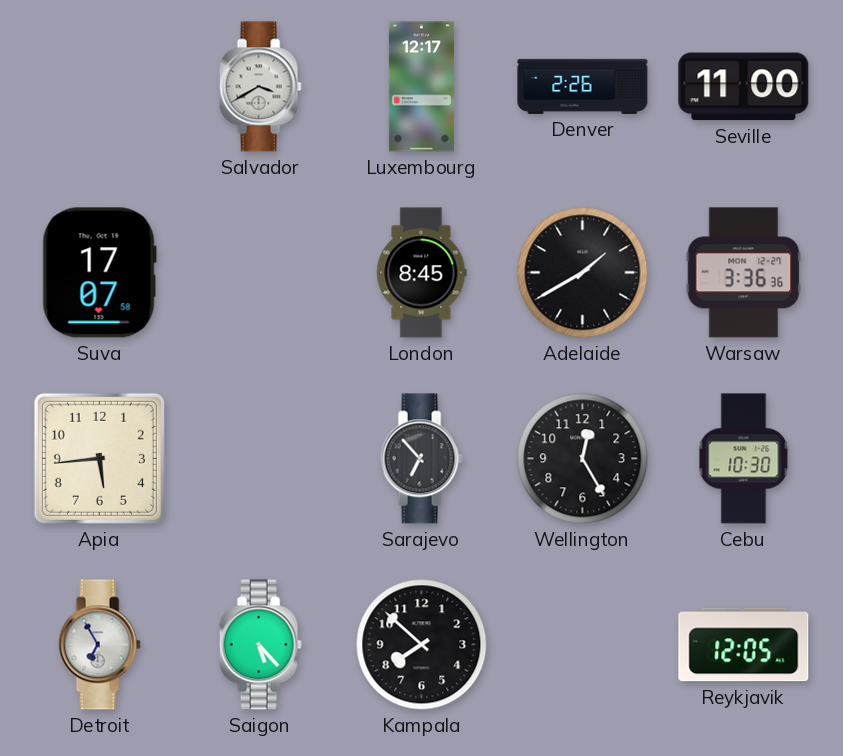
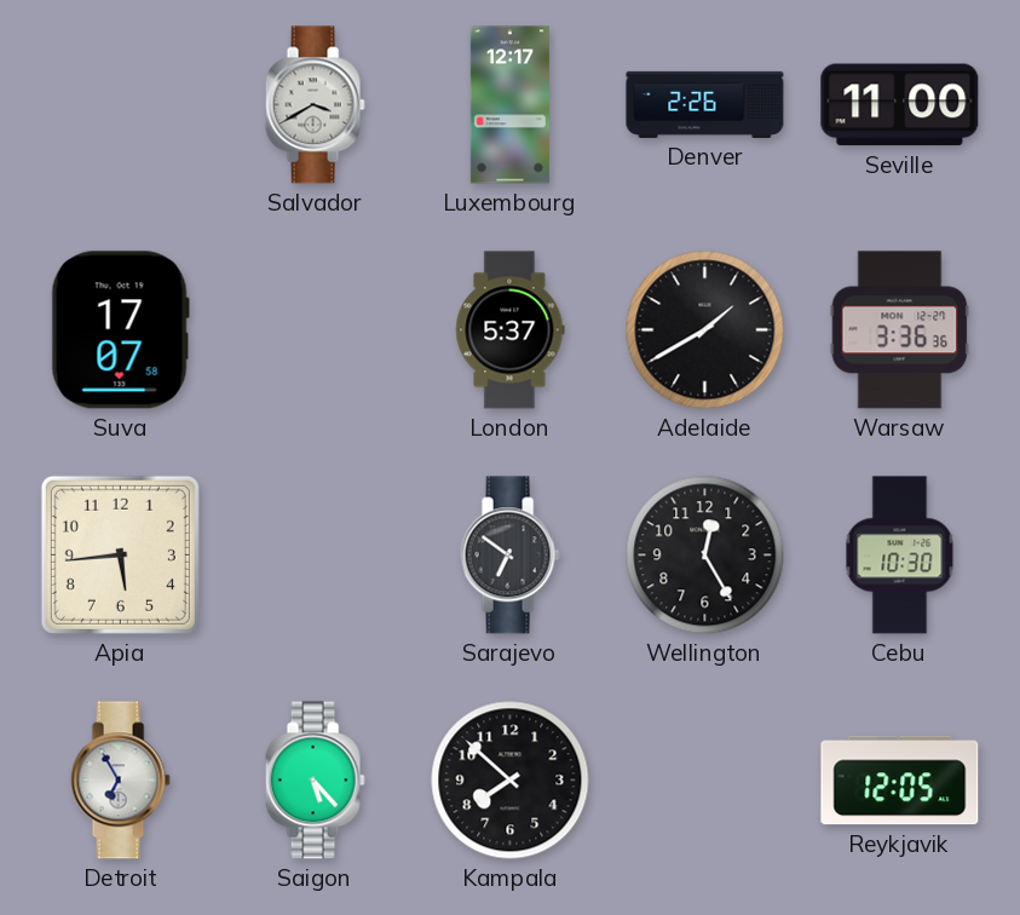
London: 8:45 -> 5:37 (511, 330)
Sarajevo: 6:53 -> 6:51 (509, 556)
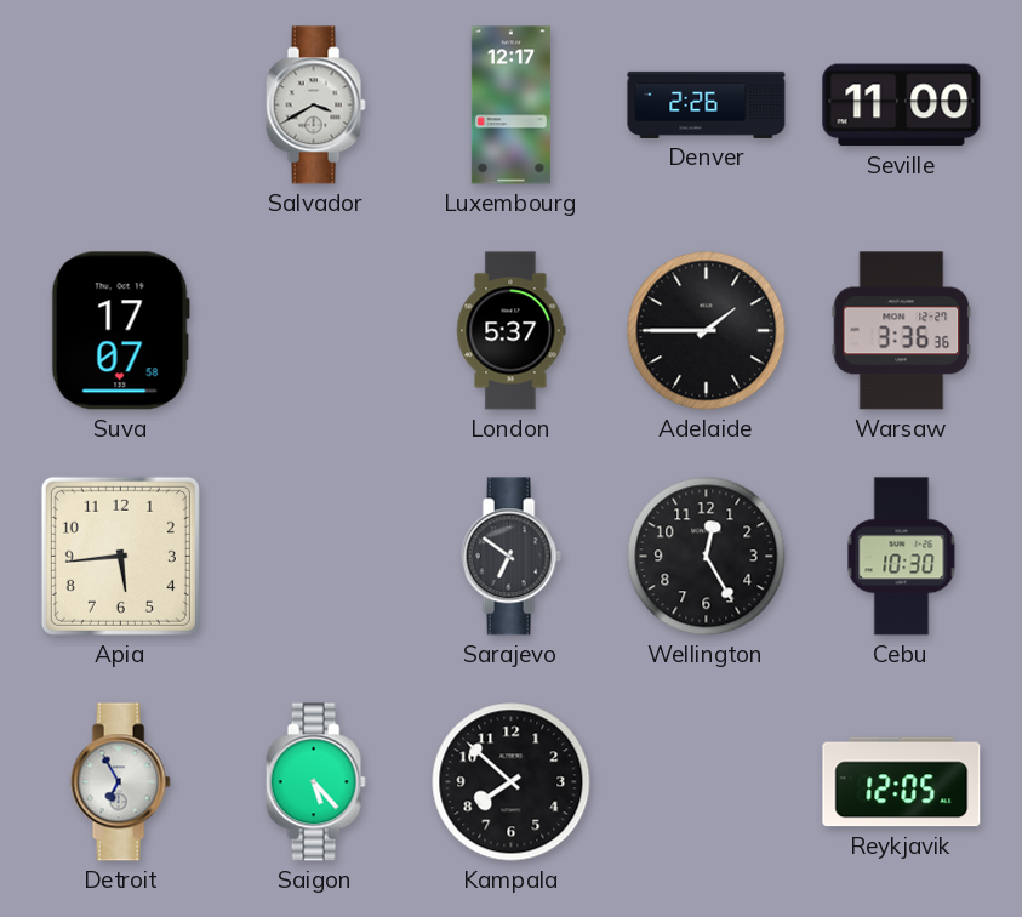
Adelaide: 1:40 -> 1:45 (707, 331)
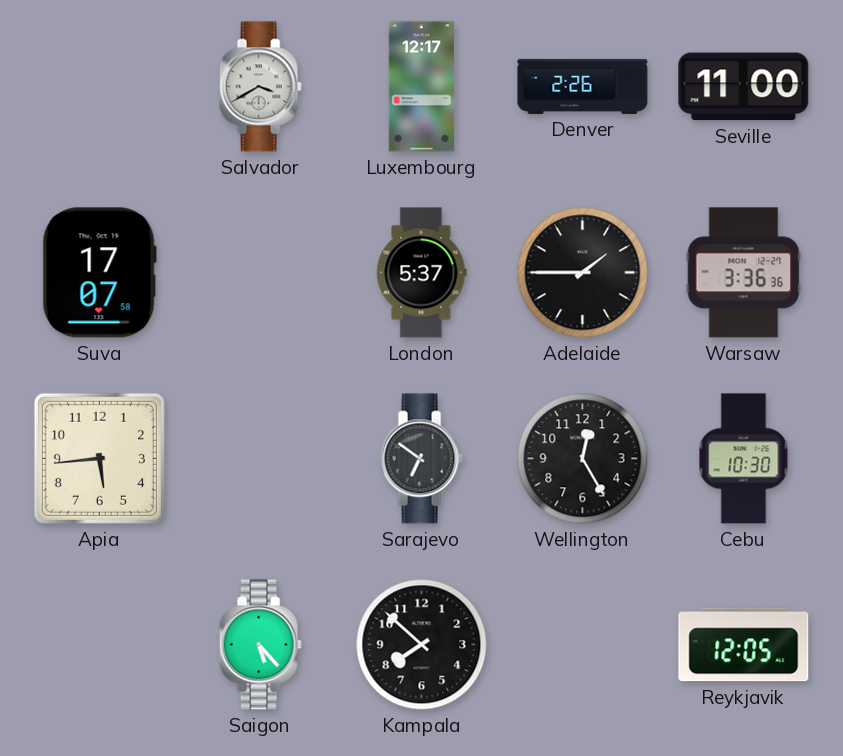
Detroit: 6:55 -> none (120, 782)
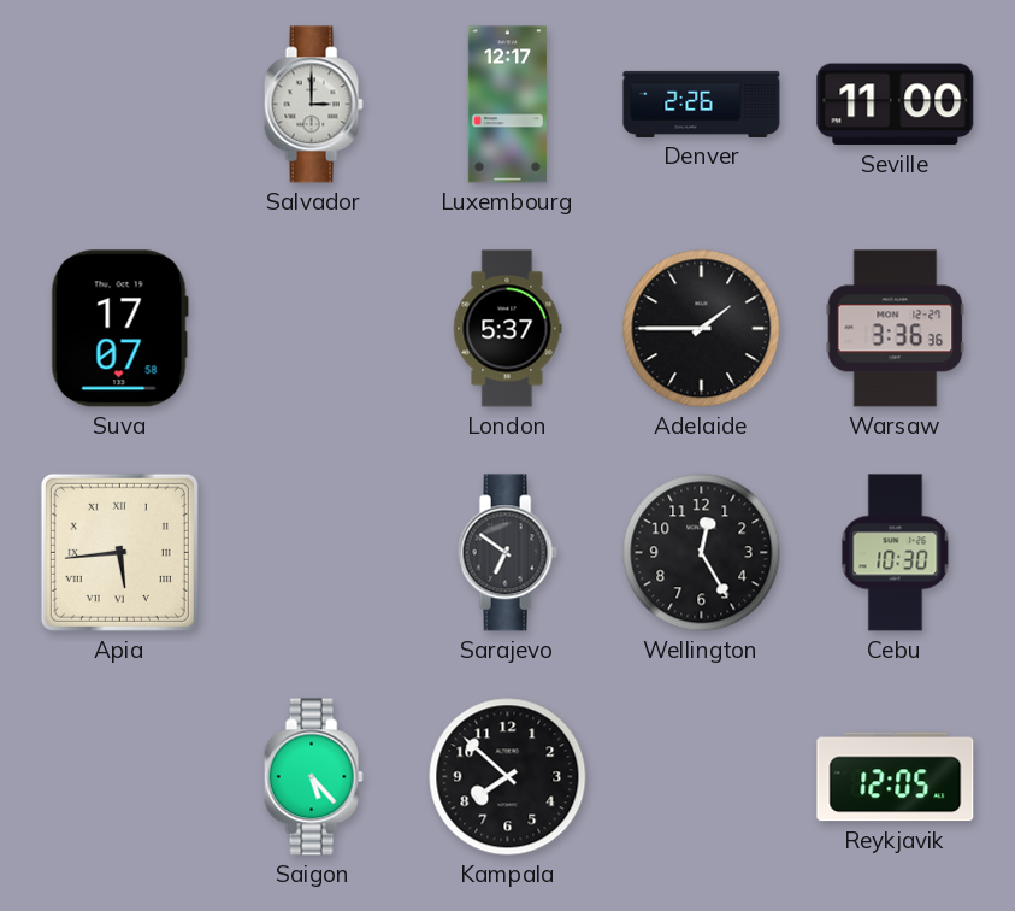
Salvador: 3:40 -> 3:00 (313, 105)
Apia numerals: Arabic -> Roman (119, 552)
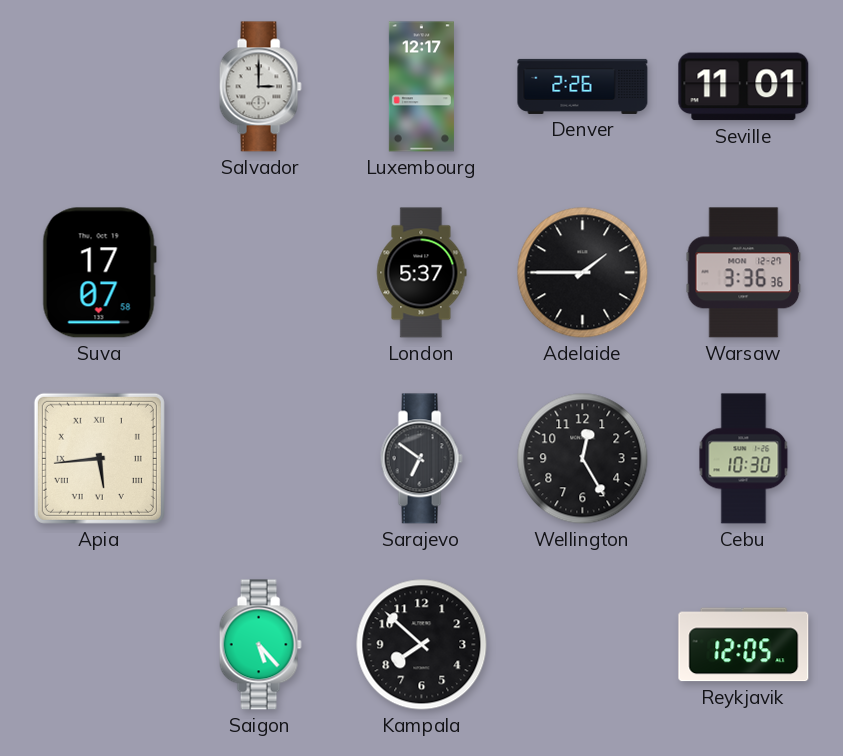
Seville: 11:00 -> 11:01 (744, 87)
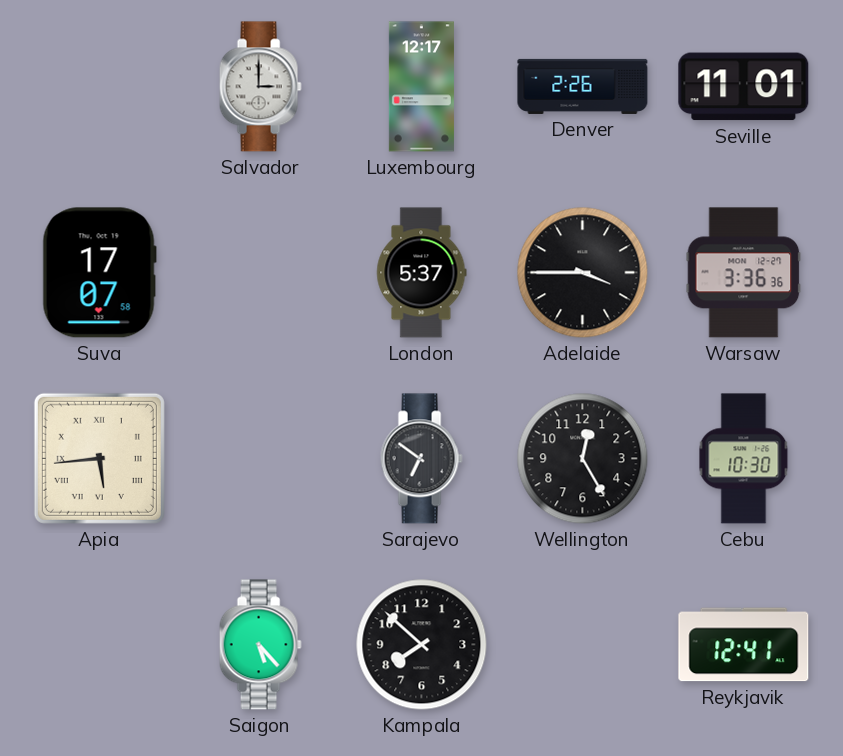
Adelaide: 1:45 -> 3:45 (583, 273)
Reykjavik: 12:05 -> 12:41 (744, 645)
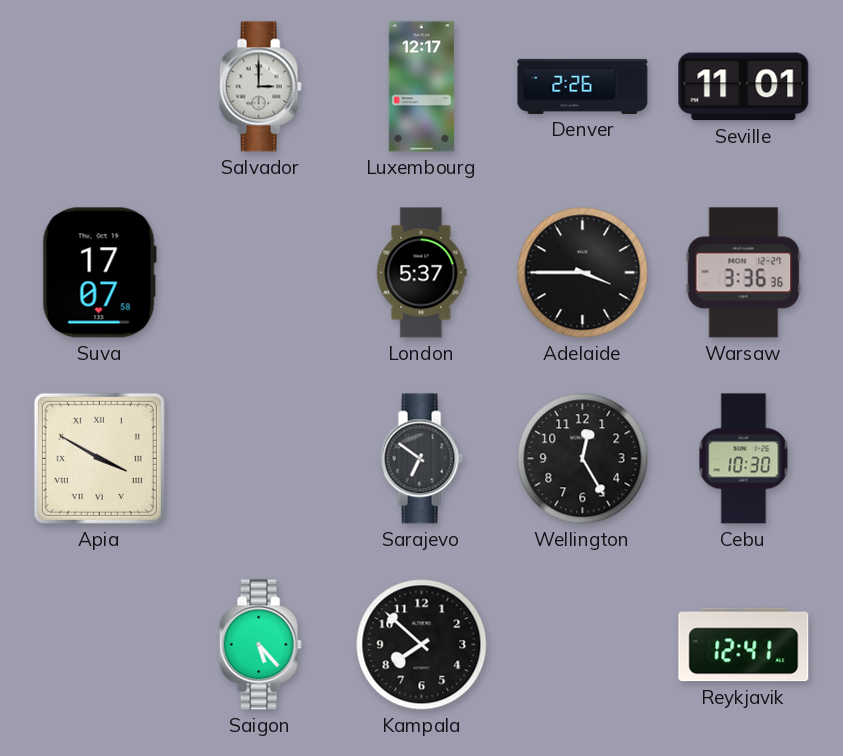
Apia: 5:44 -> 3:50 (99, 458)
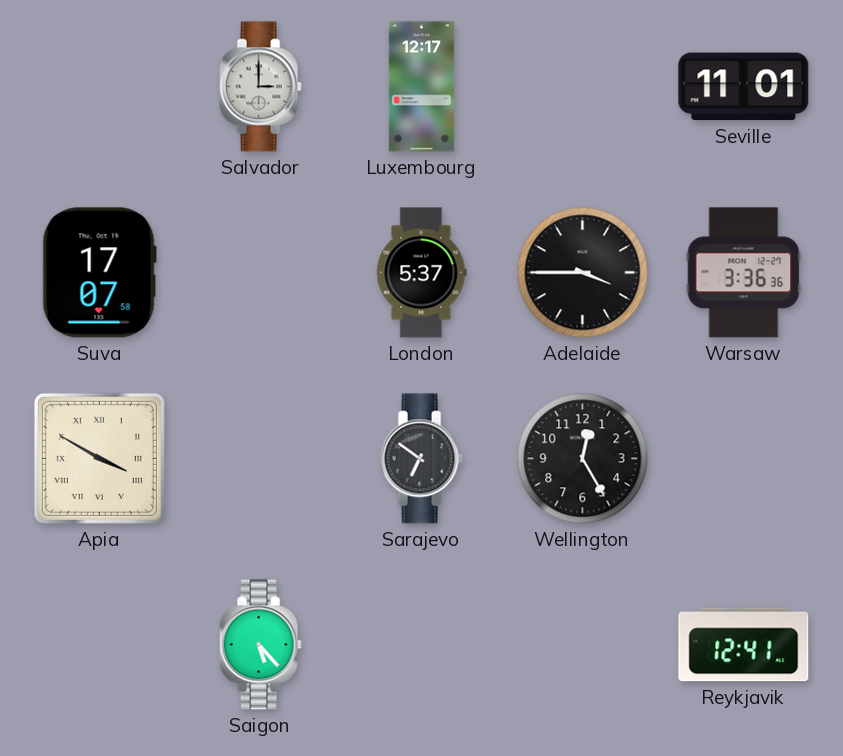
Denver: 2:26 -> none (583, 86)
Cebu: 10:30 -> none (744, 459)
Kampala: 7:52 -> none (422, 645)
